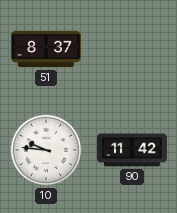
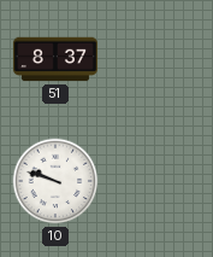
10: 9:46 -> 9:48 (55, 181)
90: 11:42 -> none (132, 150)
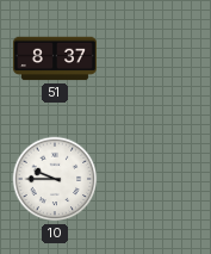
10: 9:48 -> 9:45 (55, 179)
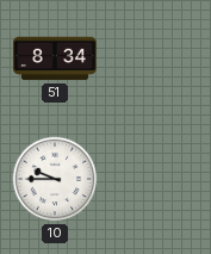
51: 8:37 -> 8:34 (55, 58)
